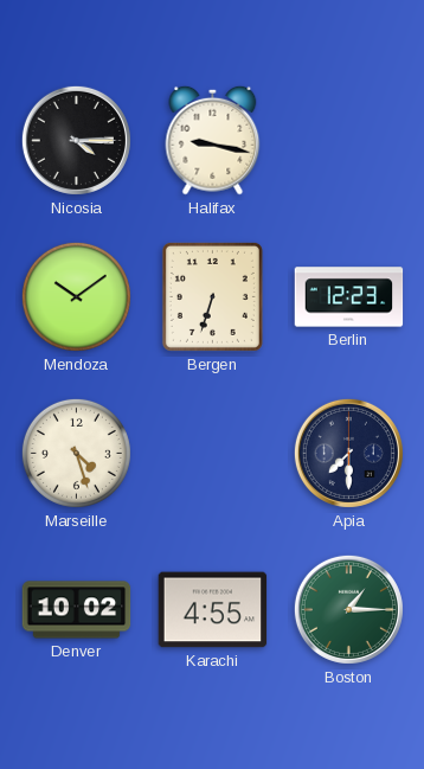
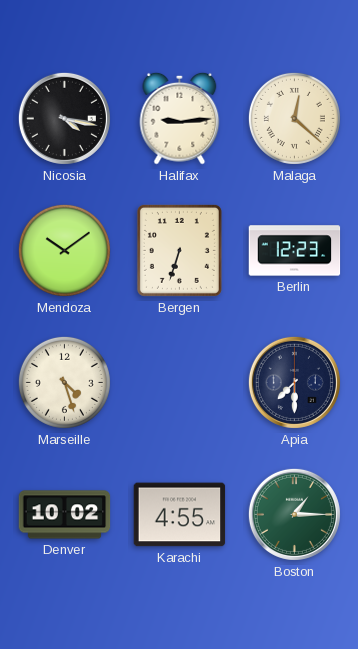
Nicosia: 4:15 -> 4:17 (64, 118)
Halifax: 9:17 -> 9:14 (180, 118)
Malaga: none -> 12:22 (294, 118)
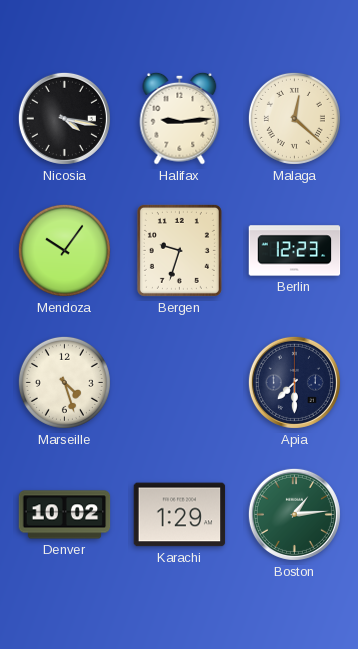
Mendoza: 10:09 -> 10:06 (64, 250)
Bergen: 6:33 -> 9:33 (179, 250)
Karachi: 4:55 -> 1:29 (180, 515)
Boston: 1:15 -> 1:14 (294, 514)
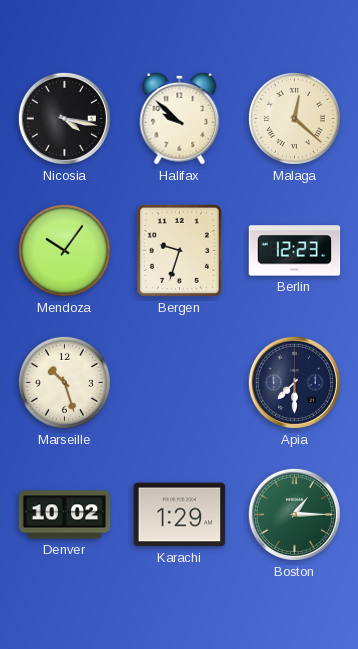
Halifax: 9:14 -> 9:52 (180, 118)
Marseille: 4:27 -> 10:27 (64, 382)
Boston: 1:14 -> 1:15 (294, 514)
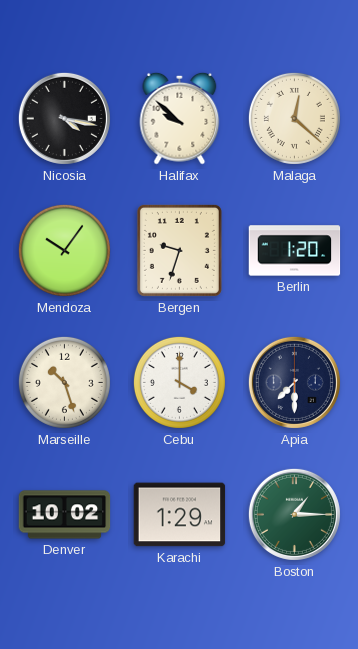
Berlin: 12:23 -> 1:20 (295, 251)
Cebu: none -> 4:00 (179, 382)
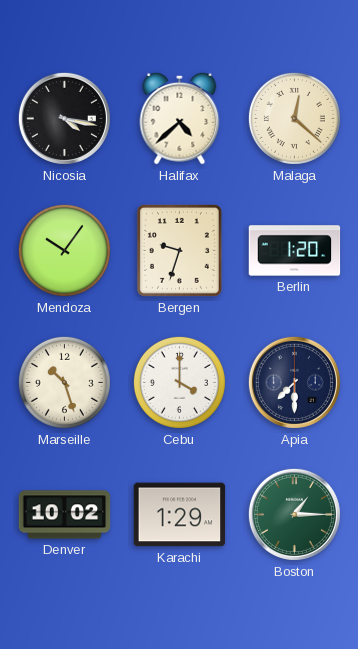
Halifax: 9:52 -> 4:38 (180, 118)
